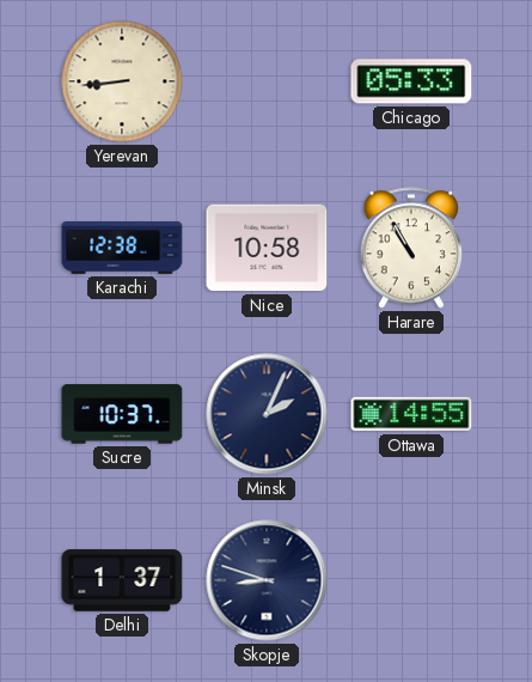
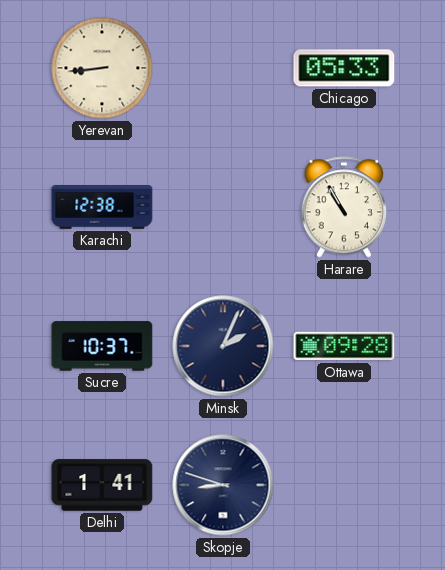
Nice: 10:58 -> none (267, 248)
Ottawa: 14:55 -> 09:28 (344, 346)
Delhi: 1:37 -> 1:41 (102, 485)
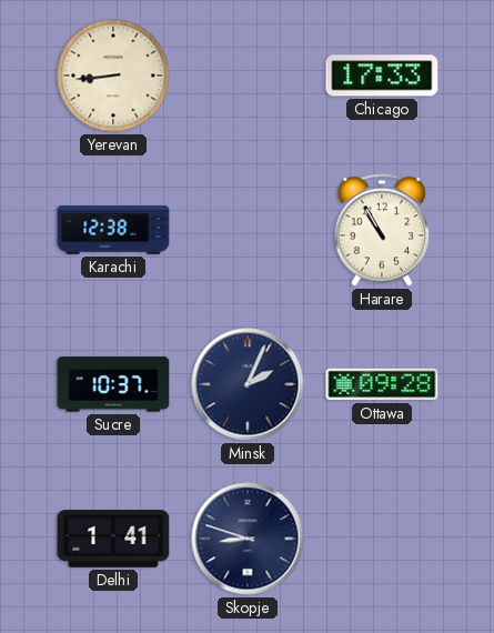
Chicago: 05:33 -> 17:33 (382, 76)
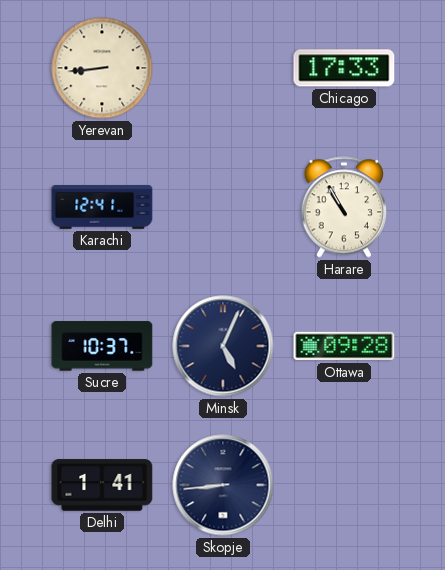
Karachi: 12:38 -> 12:41 (102, 208)
Minsk: 2:04 -> 5:04 (223, 346)
Skopje: 8:48 -> 8:44 (223, 485)
